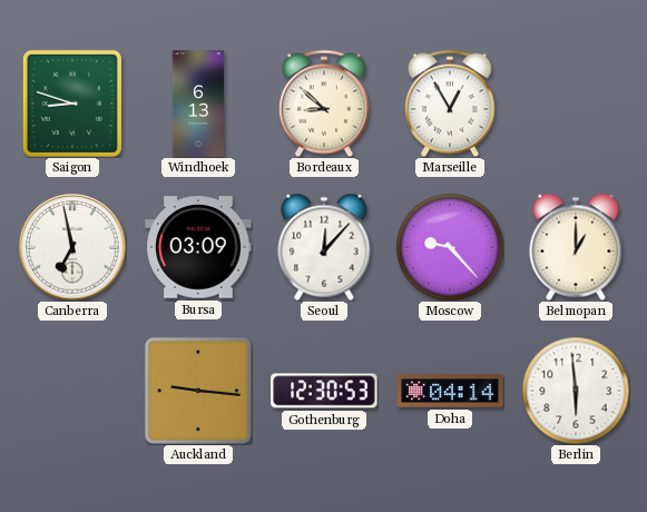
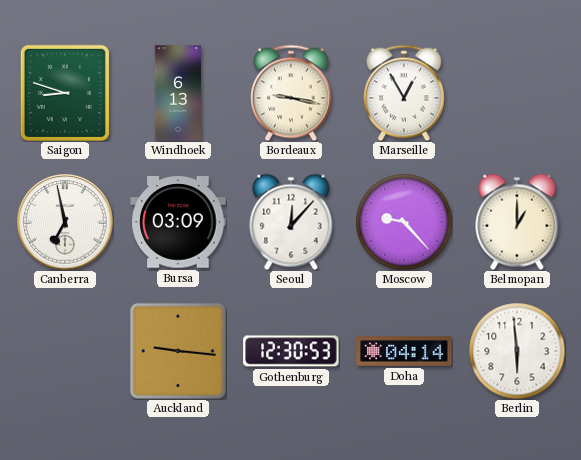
Bordeaux: 8:52 -> 9:17 (292, 93)
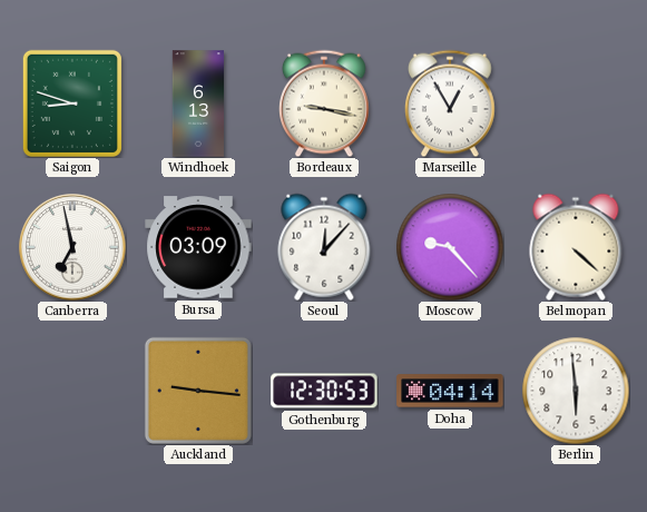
Belmopan: 1:00 -> 4:22 (576, 247)
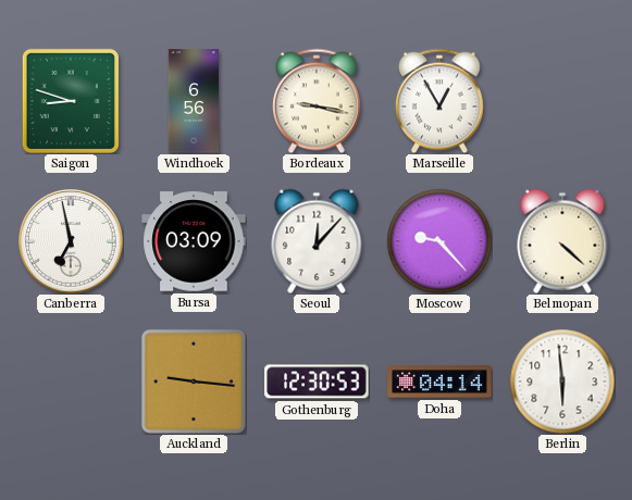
Windhoek: 6:13 -> 6:56 (193, 101)
